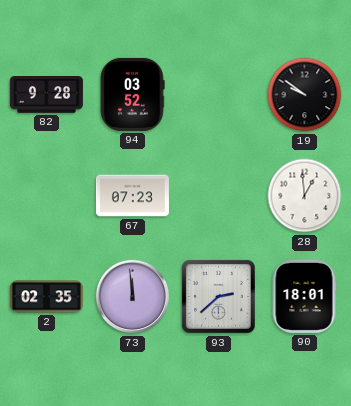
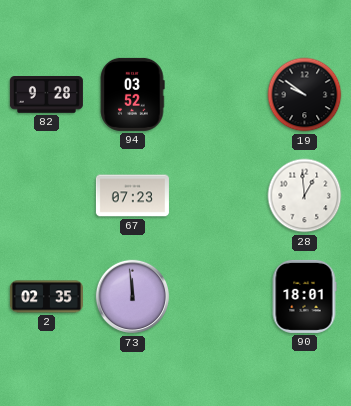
93: 2:38 -> none (218, 296)
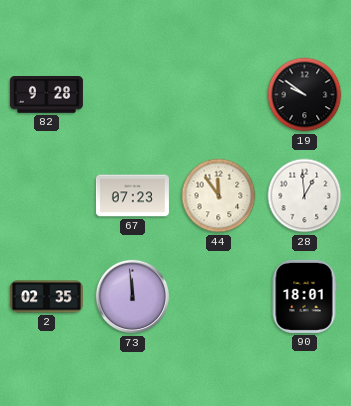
94: 03:52 -> none (132, 94)
44: none -> 11:54 (219, 196)
